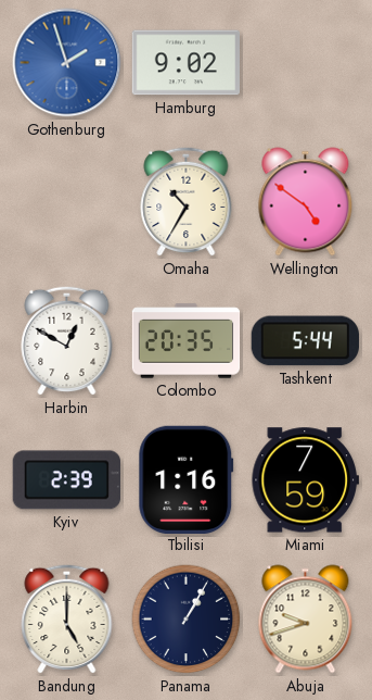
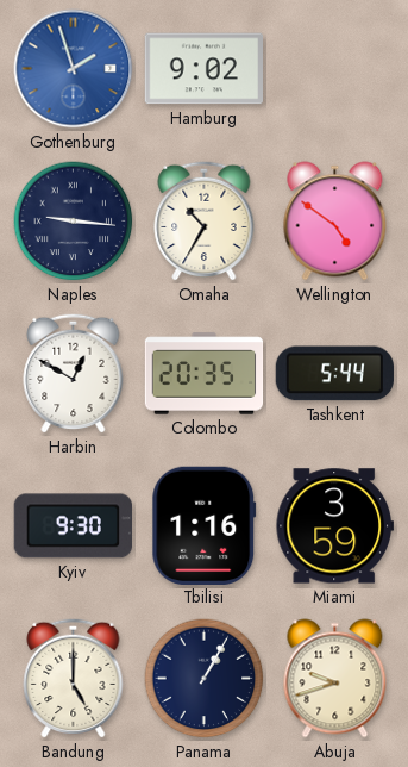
Naples: none -> 9:16 (74, 222)
Kyiv: 2:39 -> 9:30 (73, 526)
Miami: 7:59 -> 3:59 (334, 526)
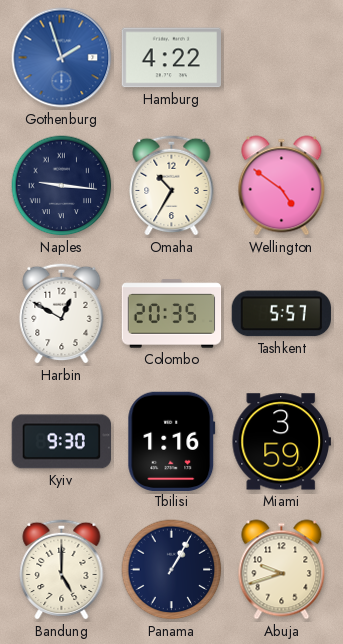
Hamburg: 9:02 -> 4:22 (172, 58)
Tashkent: 5:44 -> 5:57 (281, 314)
